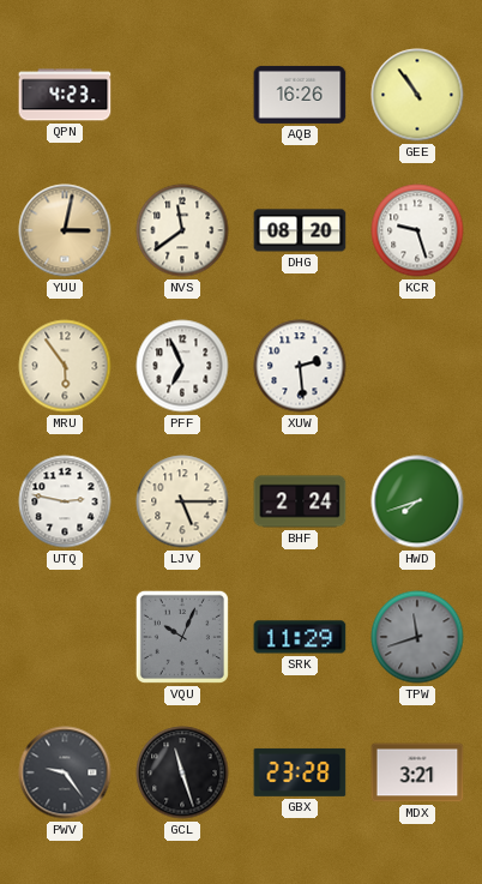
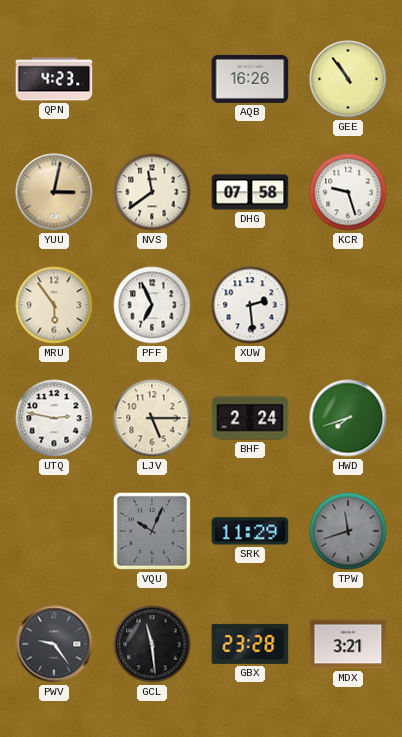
DHG: 08:20 -> 07:58 (250, 192)
GCL: 11:27 -> 11:29 (152, 644)
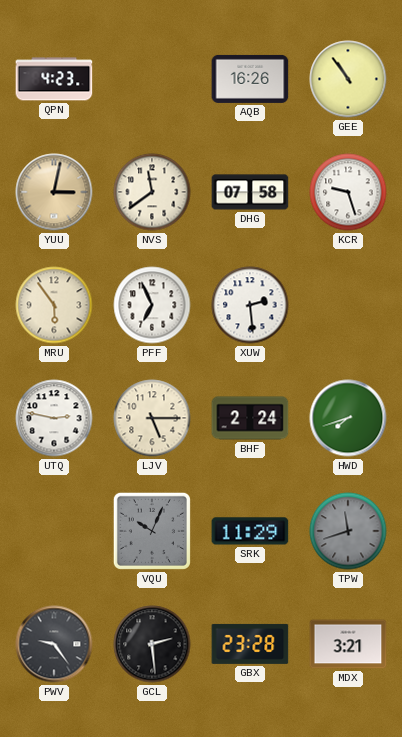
GCL: 11:29 -> 2:29 (152, 644)
